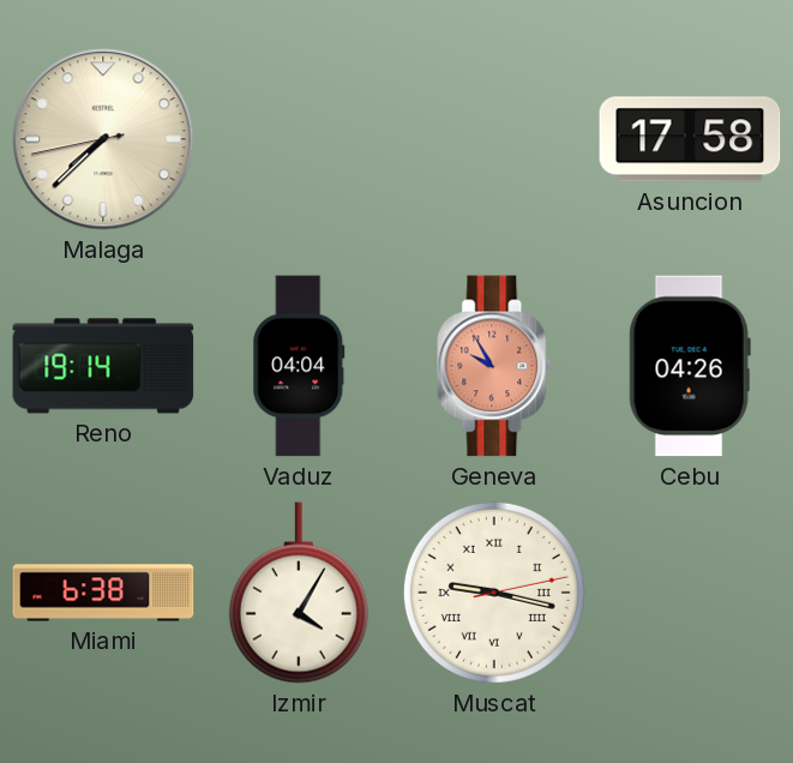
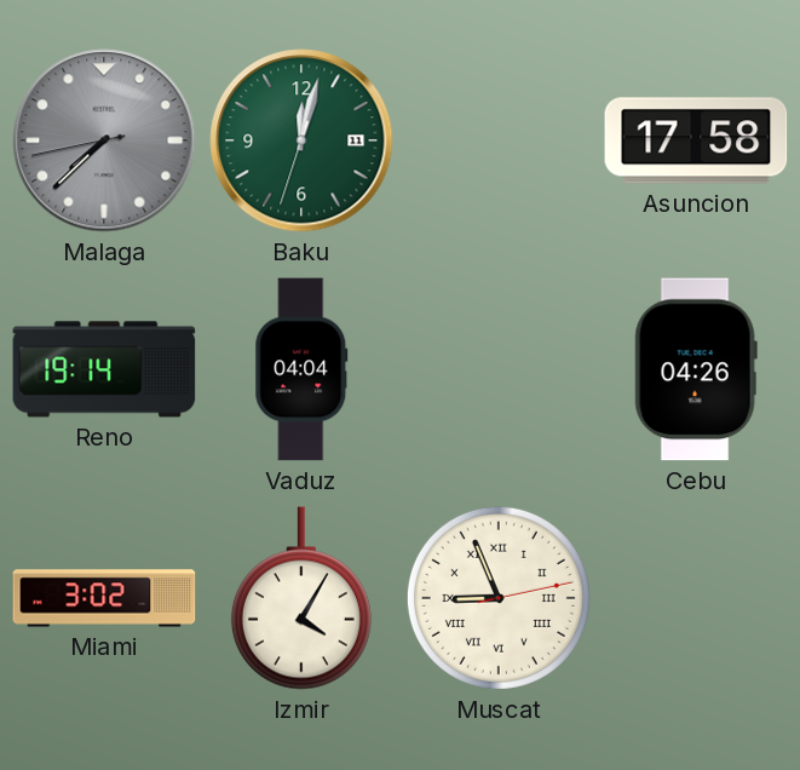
Malaga dial: cream -> grey (104, 140)
Baku: none -> 12:02 (301, 140)
Geneva: 9:55 -> none (495, 366)
Miami: 6:38 -> 3:02 (104, 598)
Muscat: 9:17 -> 8:56 (499, 598)
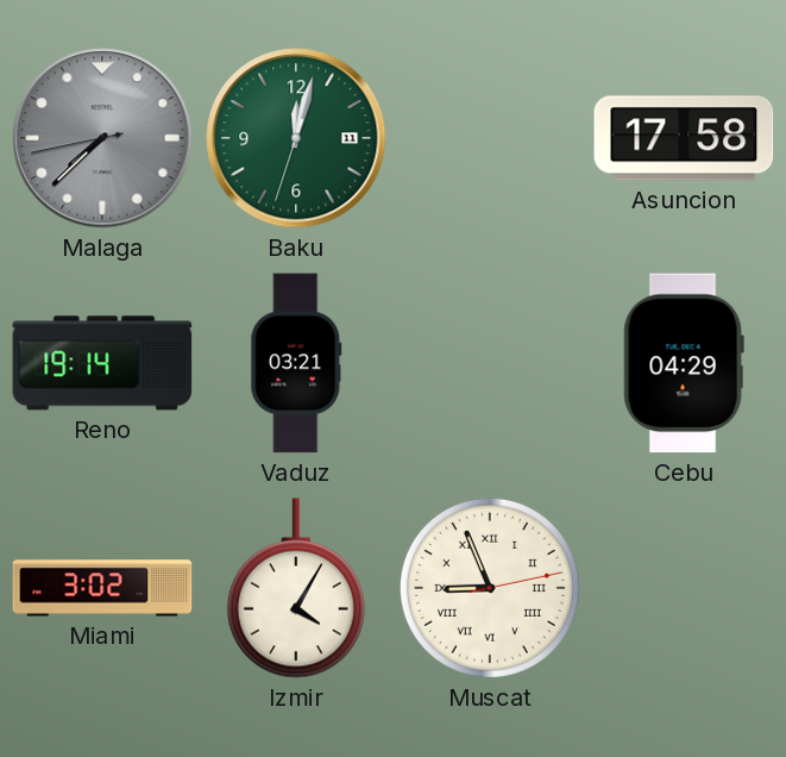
Vaduz: 04:04 -> 03:21 (296, 363)
Cebu: 04:26 -> 04:29 (684, 363)
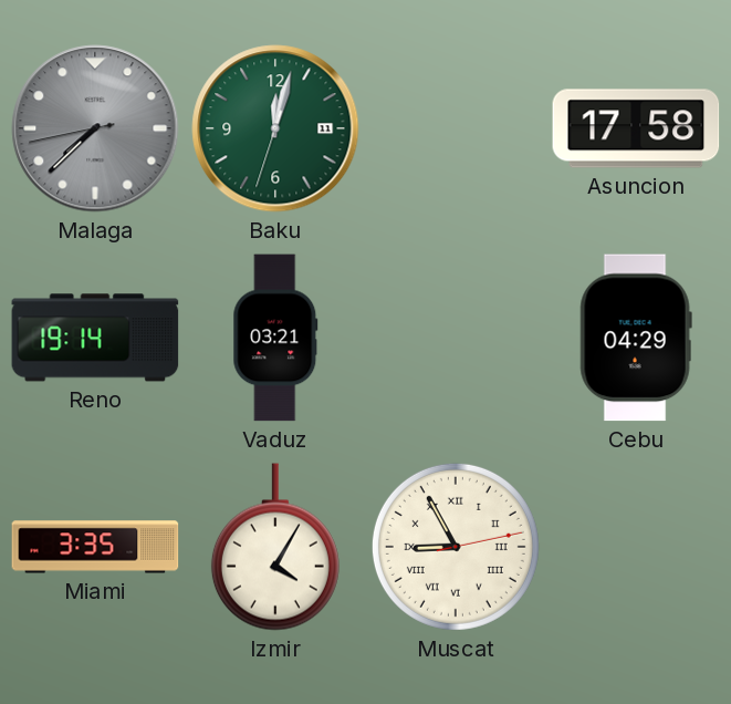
Miami: 3:02 -> 3:35 (95, 547)
Muscat: 8:56 -> 8:55 (456, 547)
